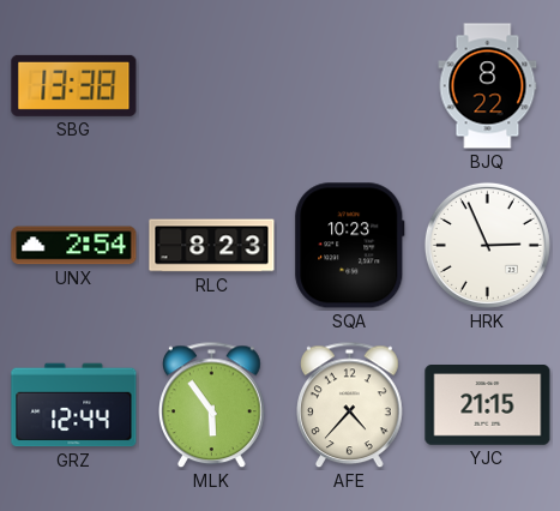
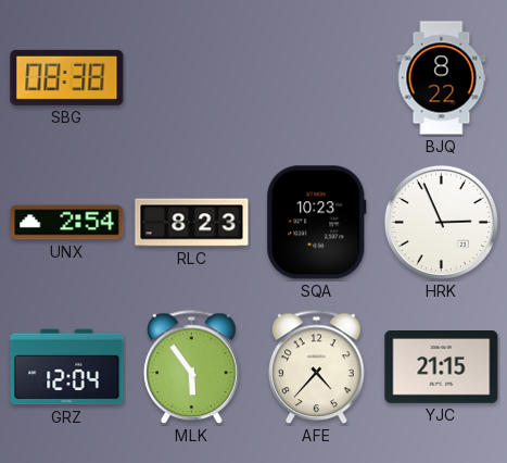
SBG: 13:38 -> 08:38 (67, 77)
GRZ: 12:44 -> 12:04 (67, 367)
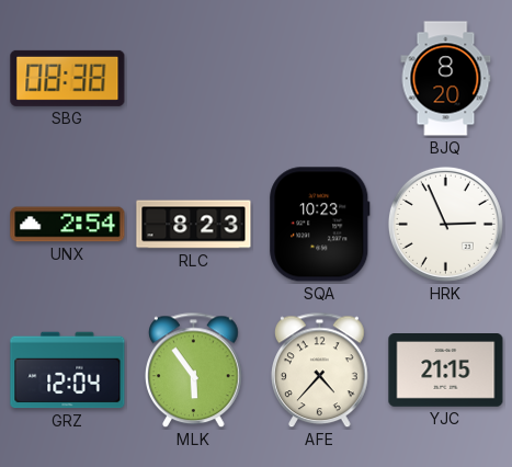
BJQ: 8:22 -> 8:20 (446, 79)
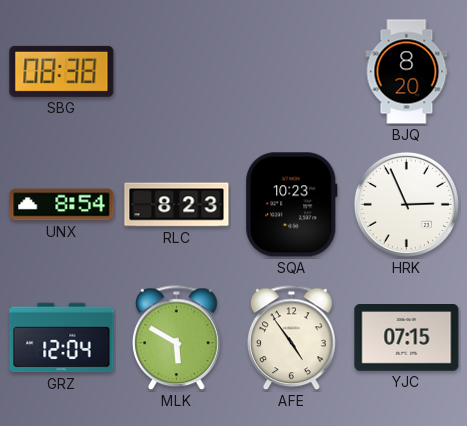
UNX: 2:54 -> 8:54 (62, 205)
MLK: 5:54 -> 5:50 (177, 338)
AFE: 4:37 -> 4:54 (292, 338)
YJC: 21:15 -> 07:15 (407, 338)
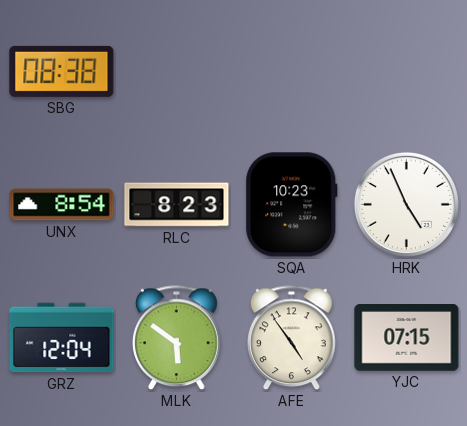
BJQ: 8:20 -> none (407, 72)
HRK: 2:56 -> 4:56 (406, 204)
MLK: 5:50 -> 5:51 (177, 338)
